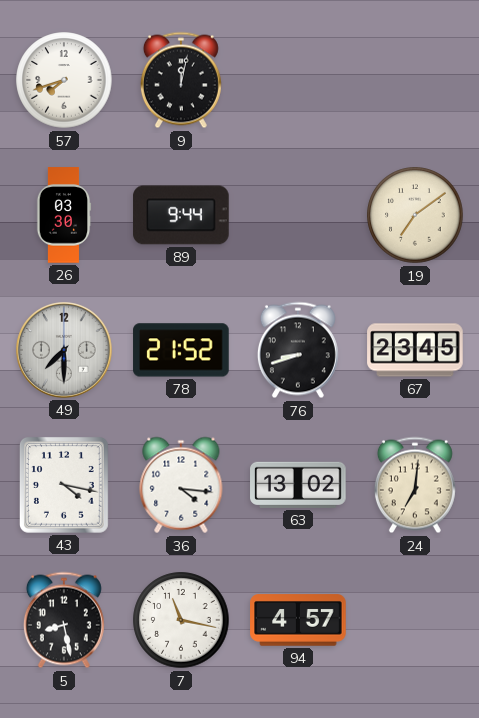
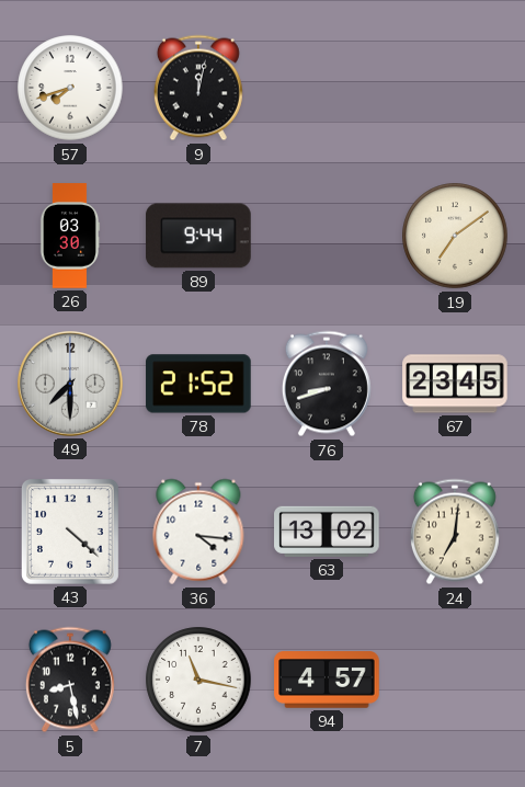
43: 4:17 -> 4:22 (70, 532)
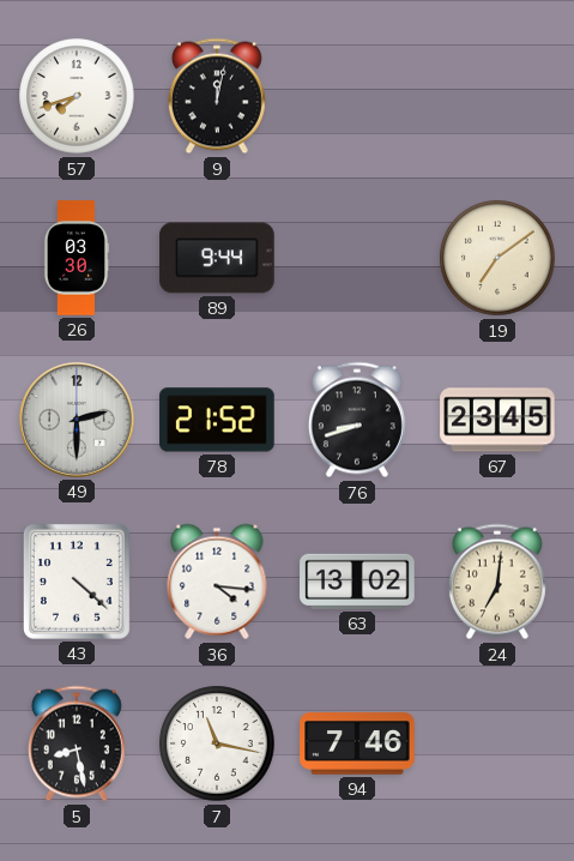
49: 7:30 -> 2:30 (78, 421)
94: 4:57 -> 7:46 (357, 743)
